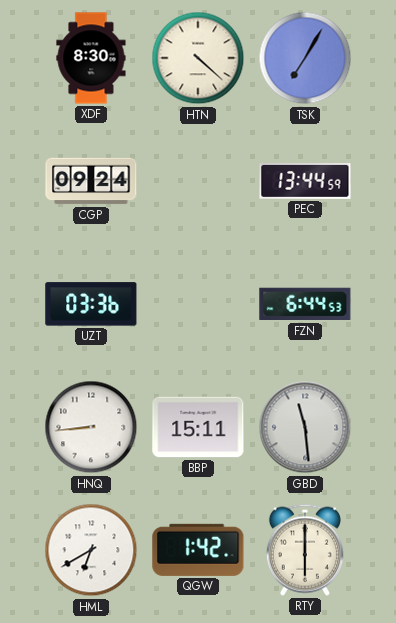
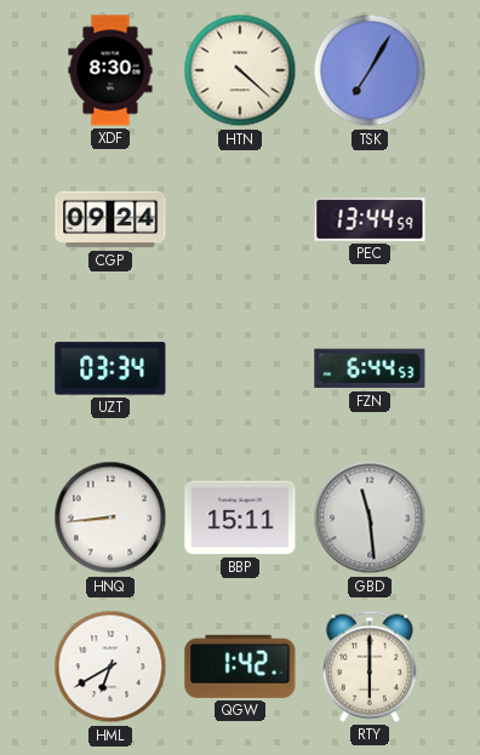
UZT: 03:36 -> 03:34 (110, 368)
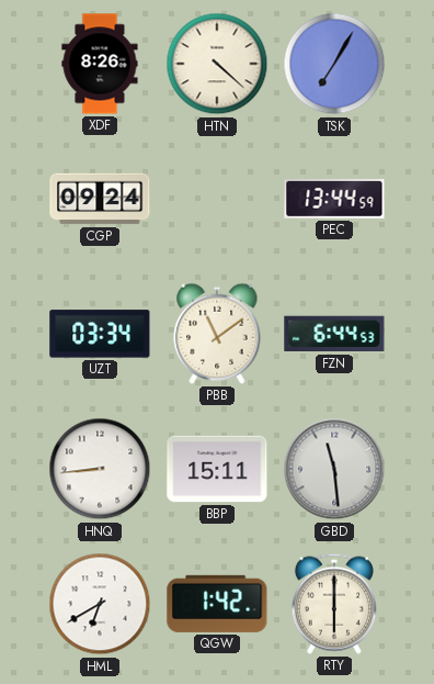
XDF: 8:30 -> 8:26 (100, 64)
PBB: none -> 11:09 (217, 334)
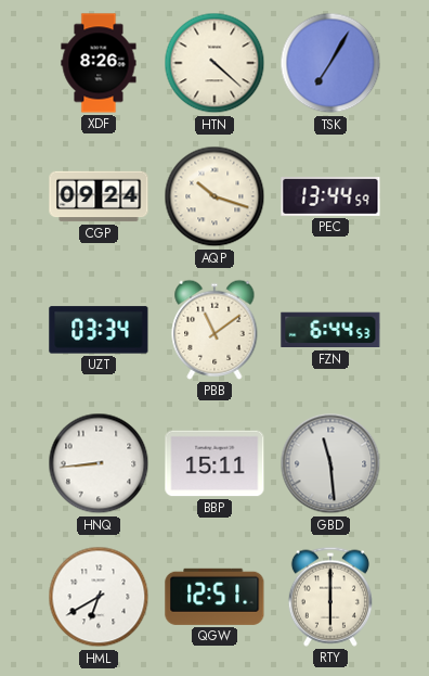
AQP: none -> 10:18 (214, 196)
QGW: 1:42 -> 12:51 (214, 597)
